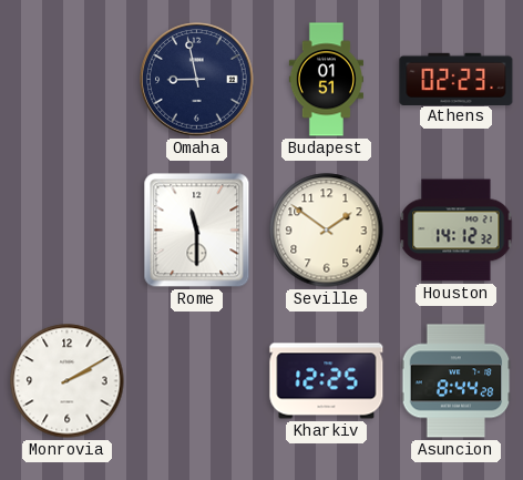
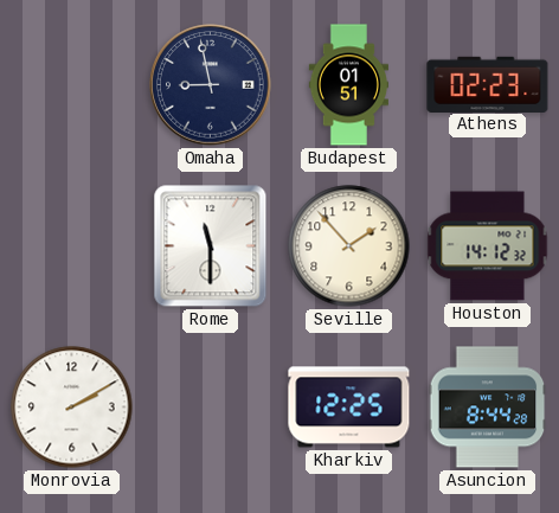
Seville: 1:51 -> 1:53 (349, 246)
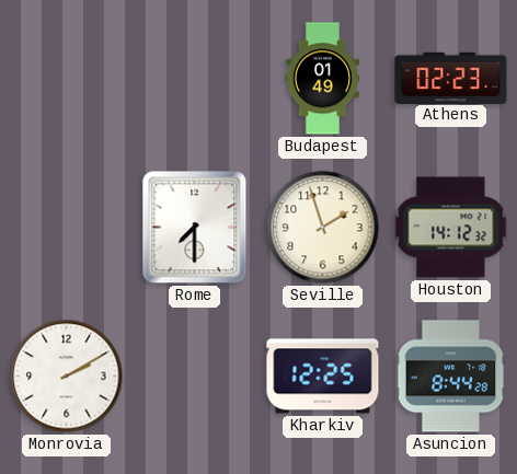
Omaha: 8:58 -> none (211, 85)
Budapest: 01:51 -> 01:49 (322, 79)
Rome: 11:30 -> 7:30 (195, 228)
Seville: 1:53 -> 1:57 (323, 228)
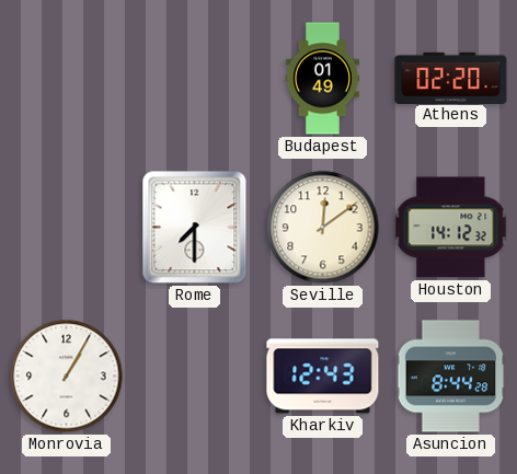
Athens: 02:23 -> 02:20 (451, 78)
Seville: 1:57 -> 12:09 (323, 228)
Monrovia: 2:10 -> 1:05 (67, 377)
Kharkiv: 12:25 -> 12:43 (323, 377)
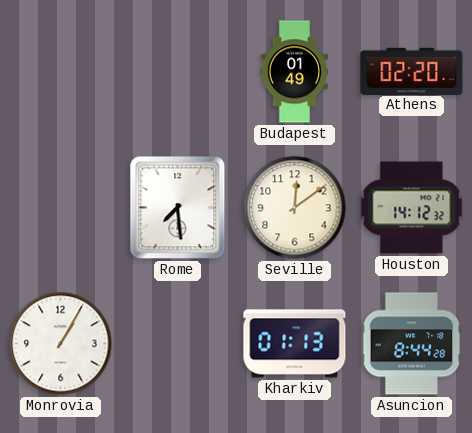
Rome: 7:30 -> 7:29 (178, 208)
Kharkiv: 12:43 -> 01:13 (295, 344)
